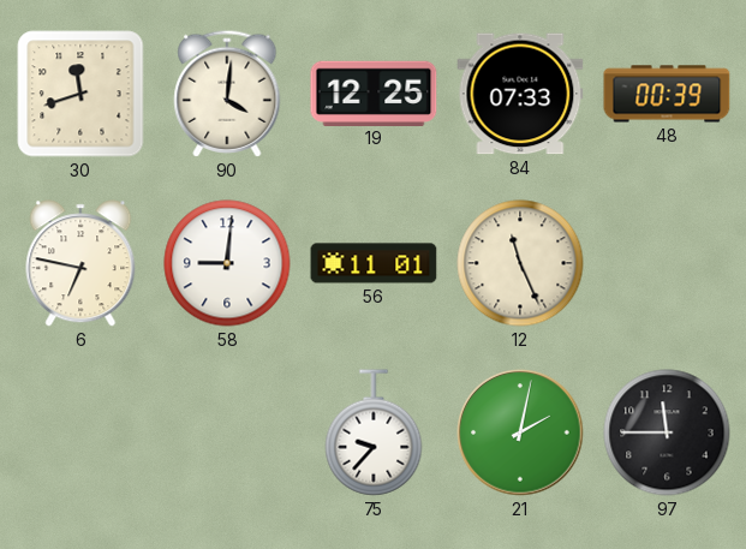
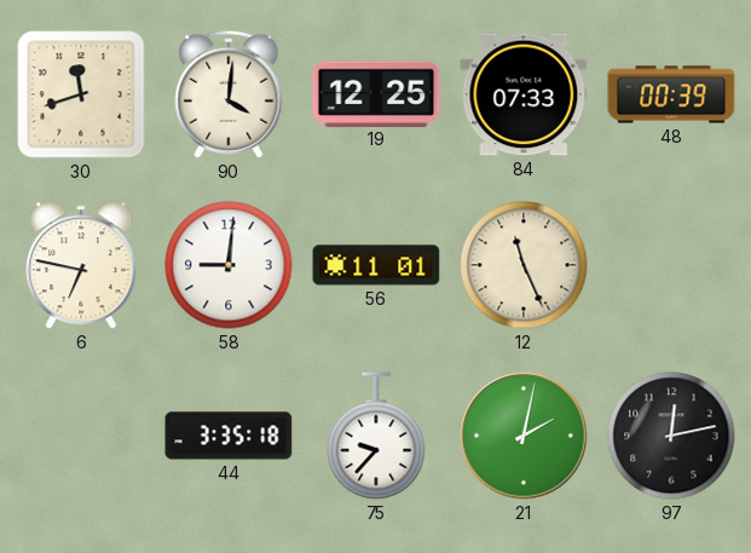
44: none -> 3:35 (229, 436)
97: 11:45 -> 12:13 (671, 436)
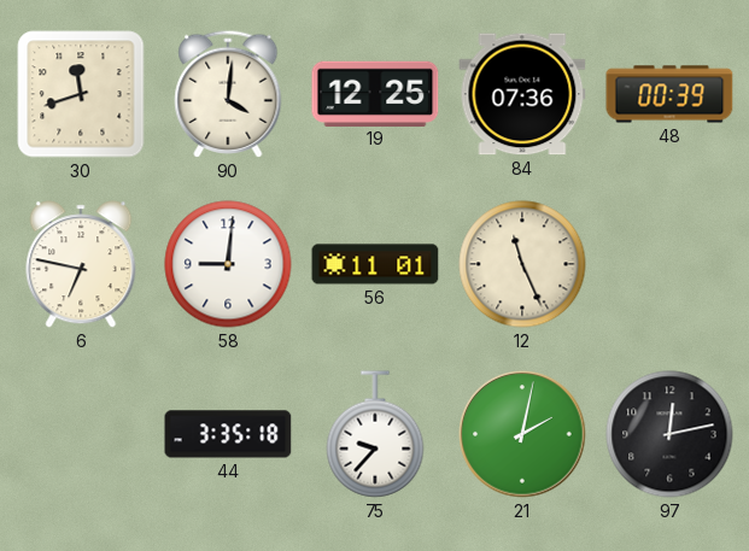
84: 07:33 -> 07:36 (522, 94)
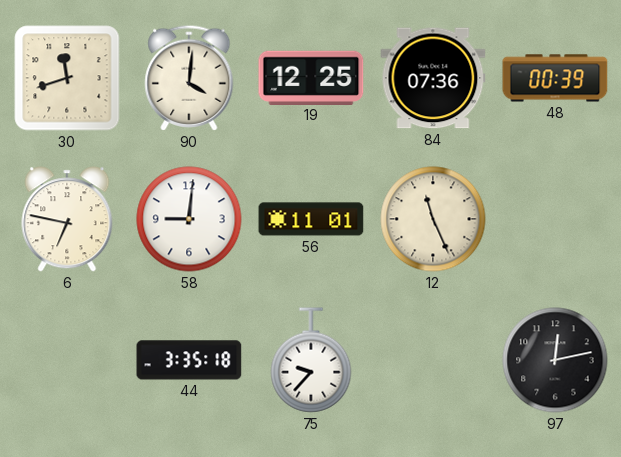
21: 2:02 -> none (522, 434)
